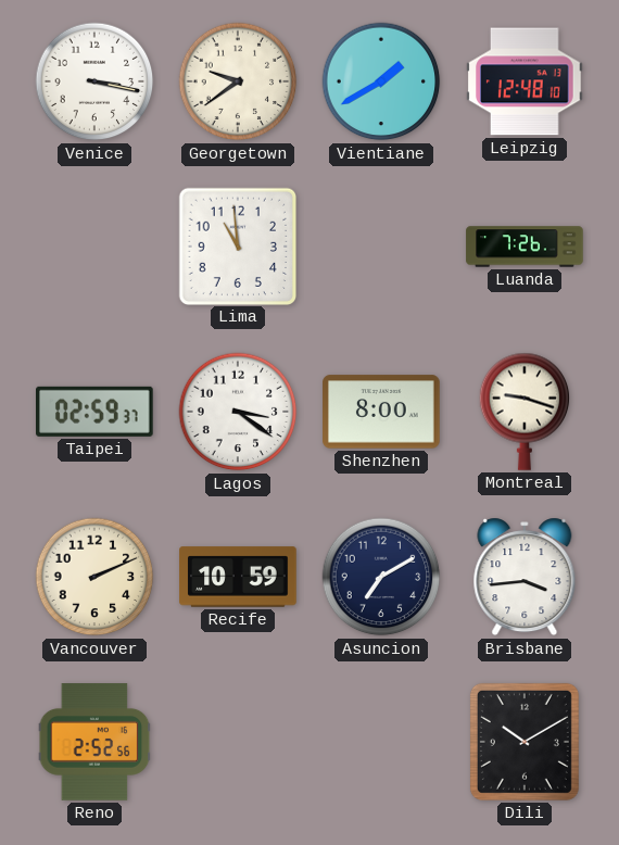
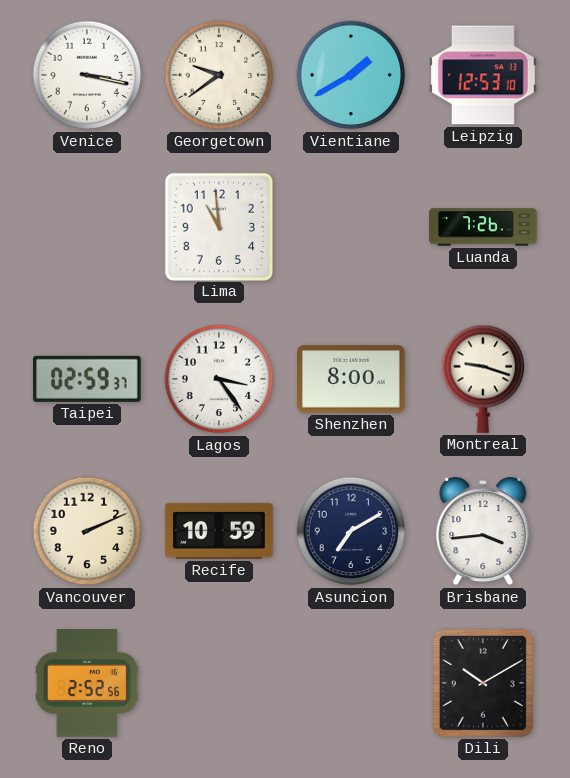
Leipzig: 12:48 -> 12:53 (483, 75)
Lagos: 3:21 -> 3:24 (219, 379)
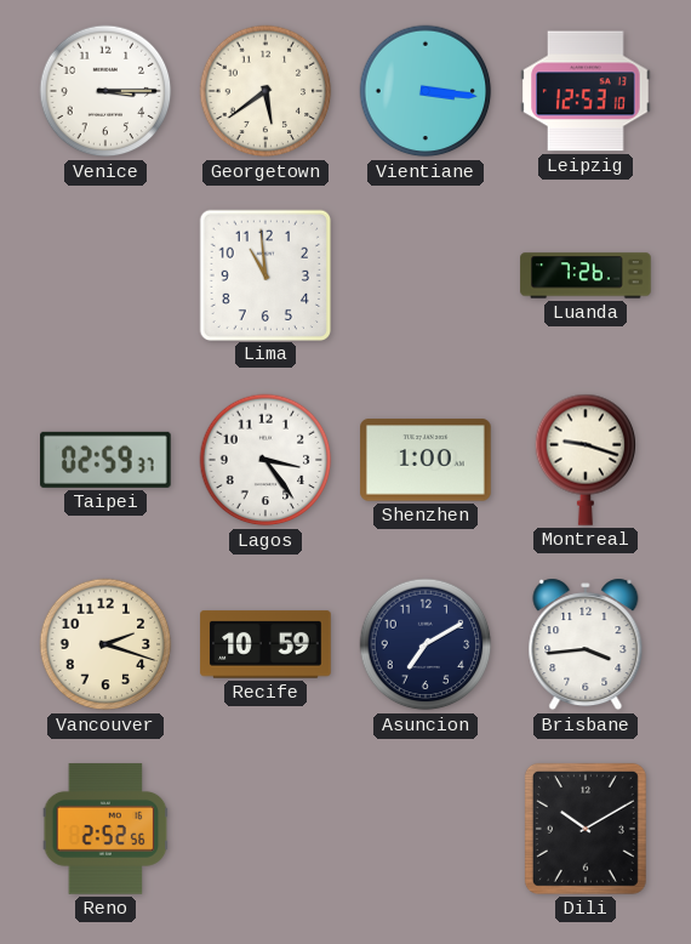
Venice: 3:17 -> 3:15 (105, 91)
Georgetown: 9:39 -> 5:39 (265, 91)
Vientiane: 1:40 -> 3:16 (426, 91)
Shenzhen: 8:00 -> 1:00 (426, 460)
Vancouver: 2:11 -> 2:18 (105, 644)
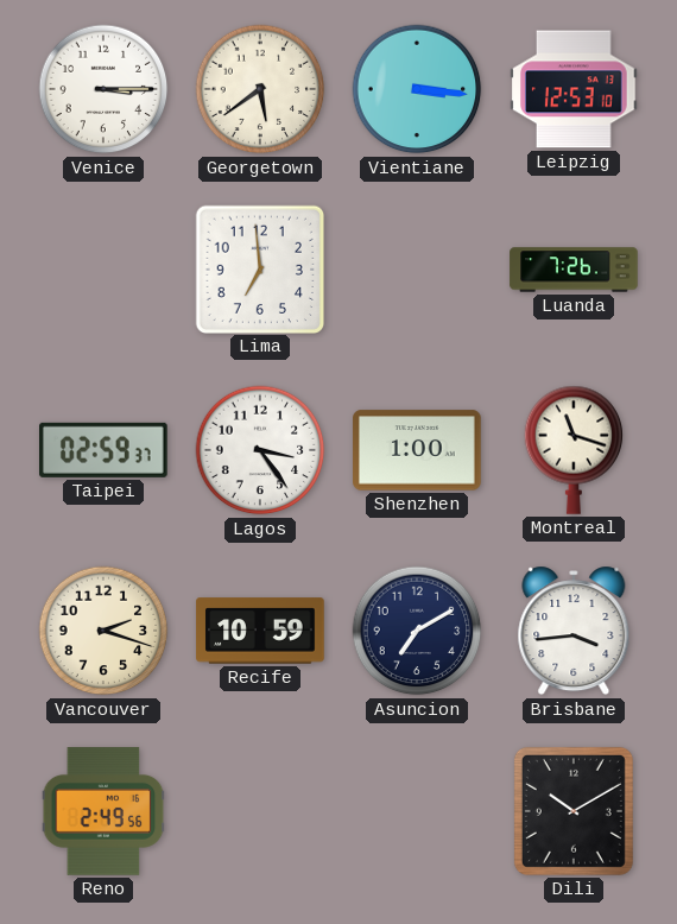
Lima: 10:59 -> 6:59 (259, 268)
Montreal: 9:18 -> 11:18 (574, 450)
Reno: 2:52 -> 2:49 (103, 811)
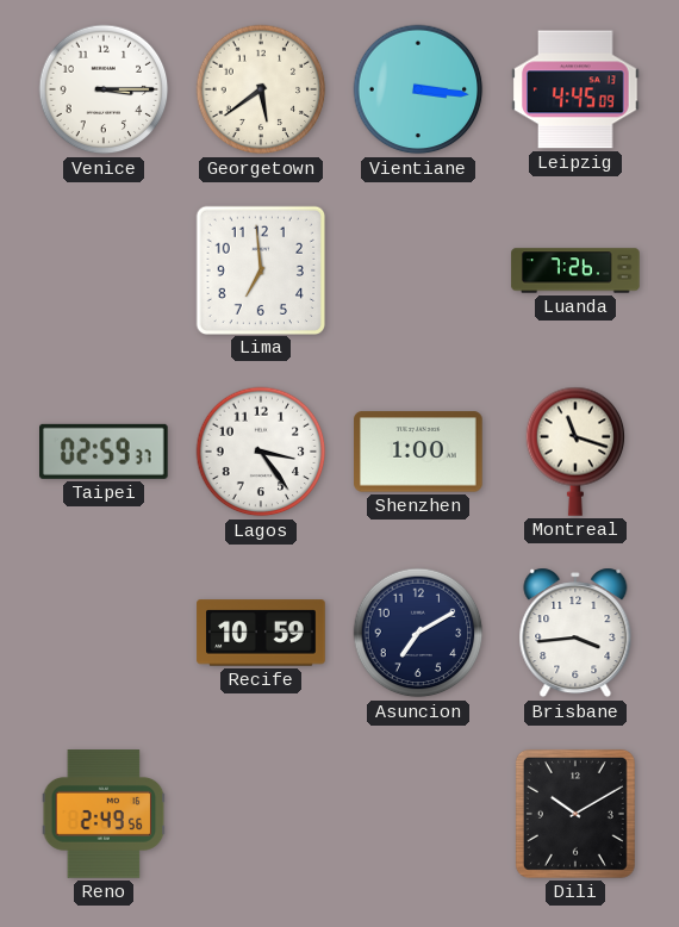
Leipzig: 12:53 -> 4:45 (575, 89)
Vancouver: 2:18 -> none (103, 631)
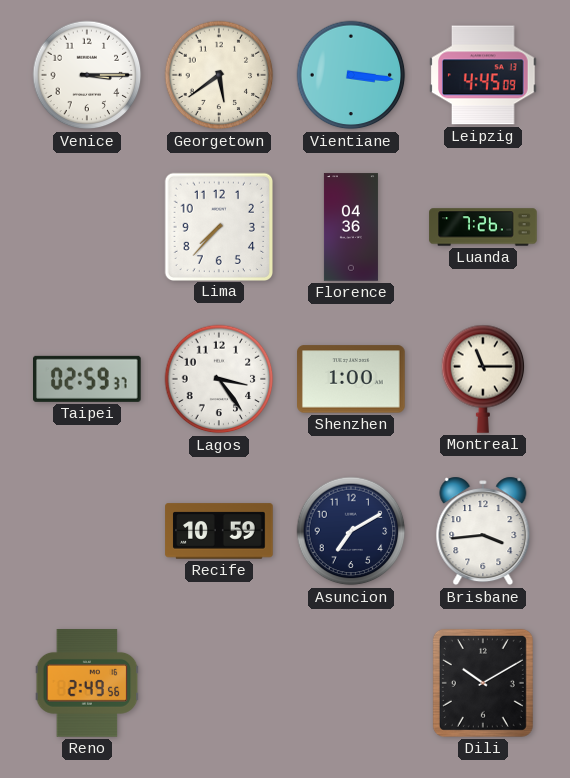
Lima: 6:59 -> 7:37 (218, 226)
Florence: none -> 04:36 (351, 227)
Montreal: 11:18 -> 11:15 (483, 379)
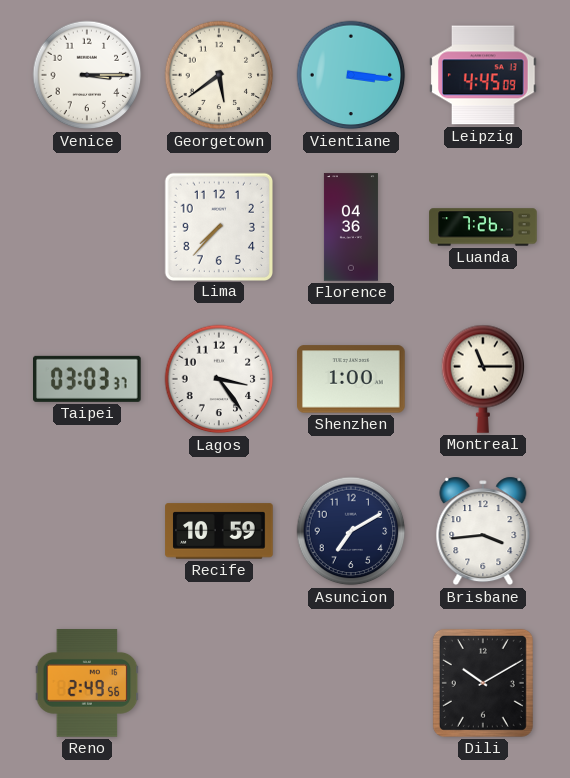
Taipei: 02:59 -> 03:03 (88, 379)
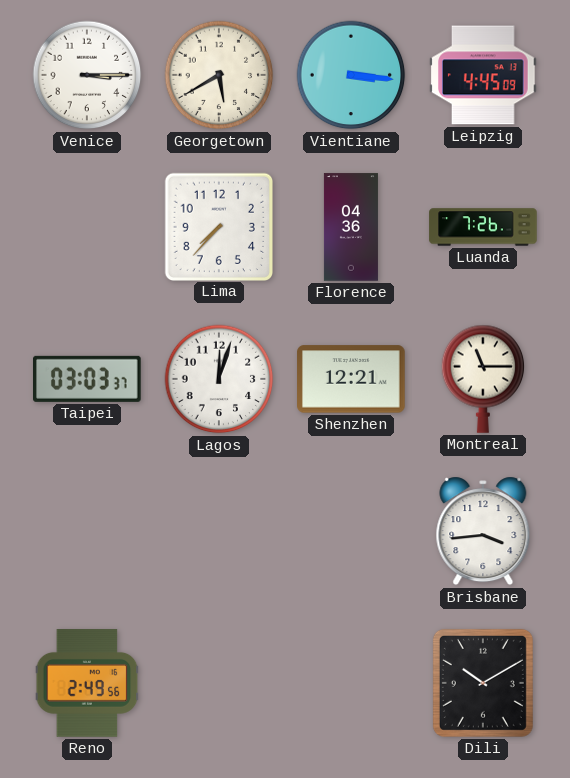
Georgetown: 5:39 -> 5:40 (219, 75)
Lagos: 3:24 -> 12:03 (219, 379)
Shenzhen: 1:00 -> 12:21 (351, 379)
Recife: 10:59 -> none (219, 531)
Asuncion: 7:10 -> none (351, 531)
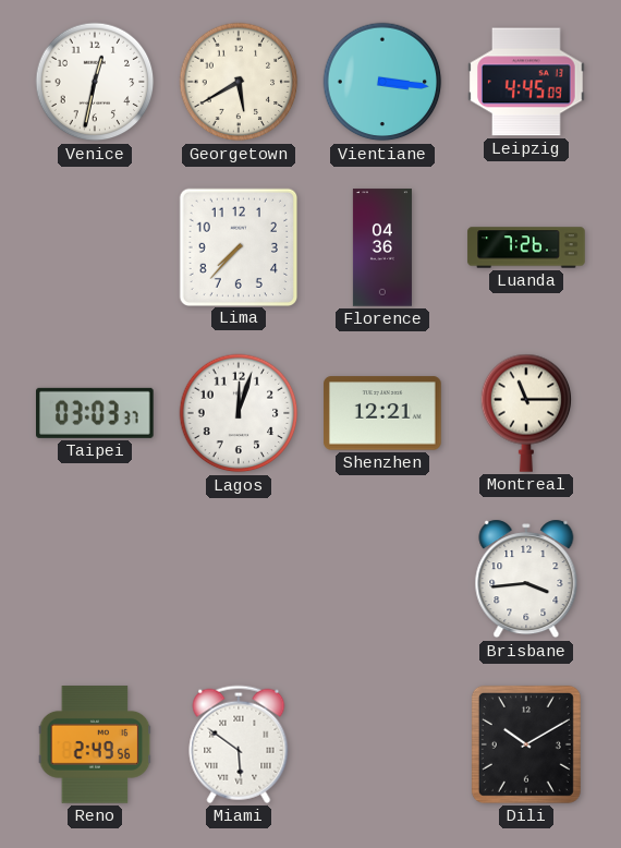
Venice: 3:15 -> 12:32 (95, 82)
Miami: none -> 5:51 (239, 744)
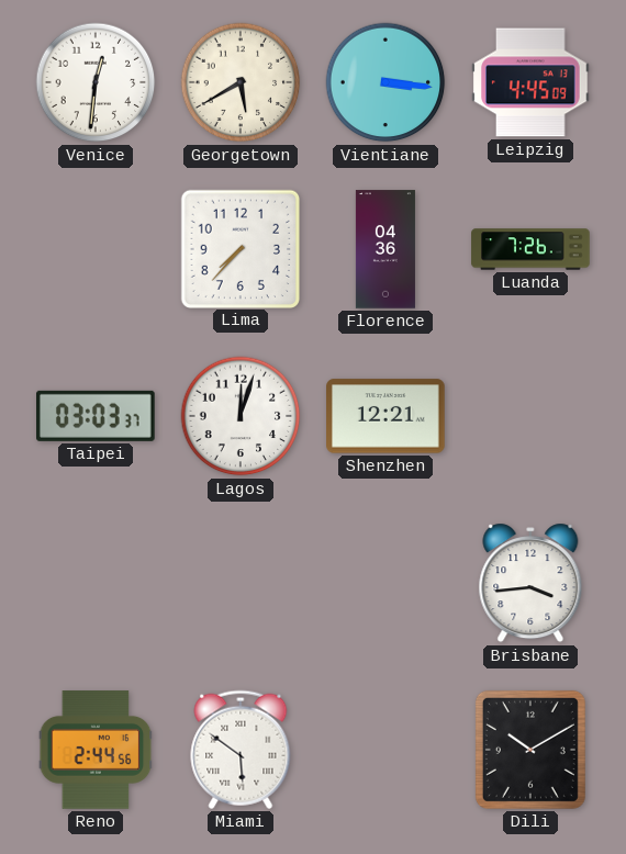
Venice: 12:32 -> 12:31 (96, 82)
Montreal: 11:15 -> none (526, 413)
Reno: 2:49 -> 2:44 (96, 750)
